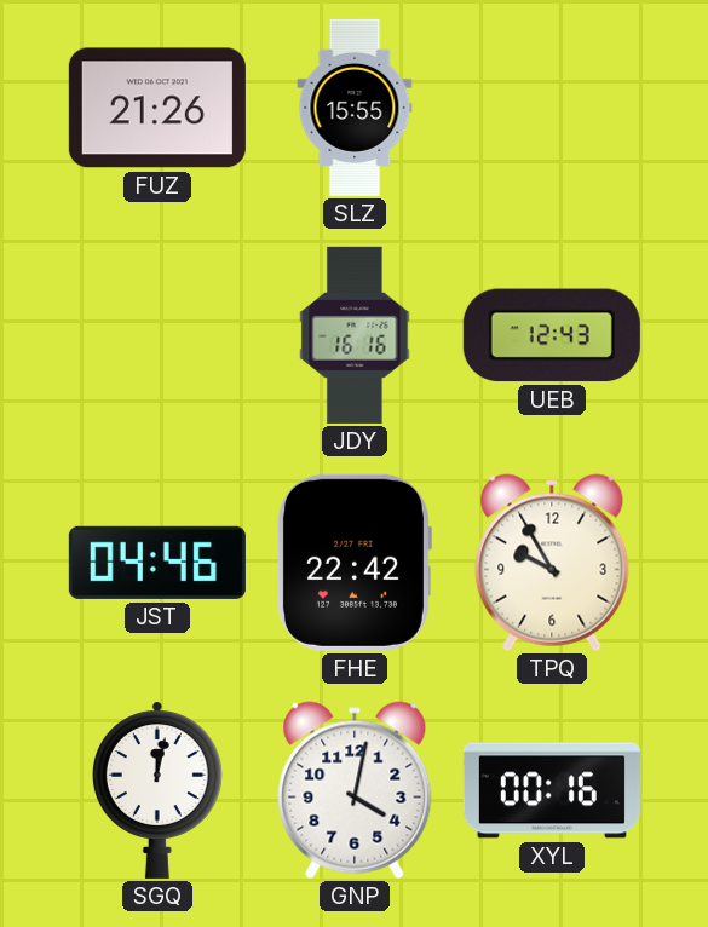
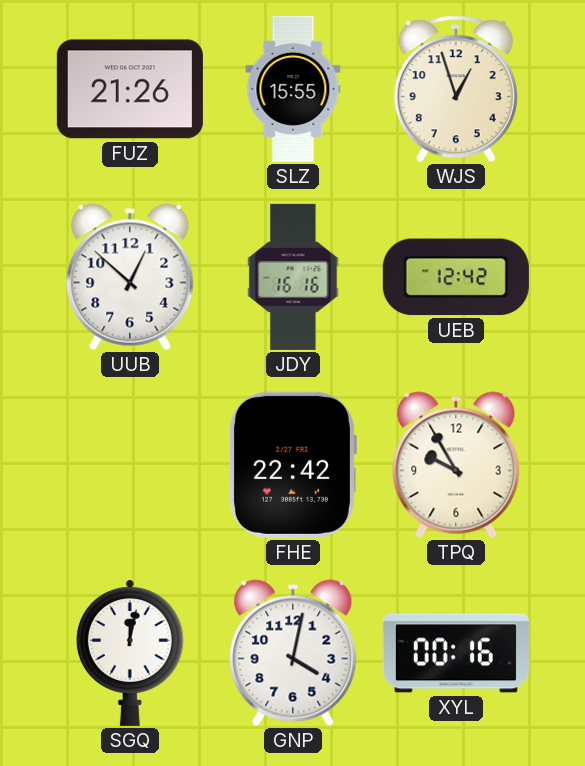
WJS: none -> 12:57 (456, 89)
UUB: none -> 12:52 (130, 277)
UEB: 12:43 -> 12:42 (456, 277)
JST: 04:46 -> none (157, 563)
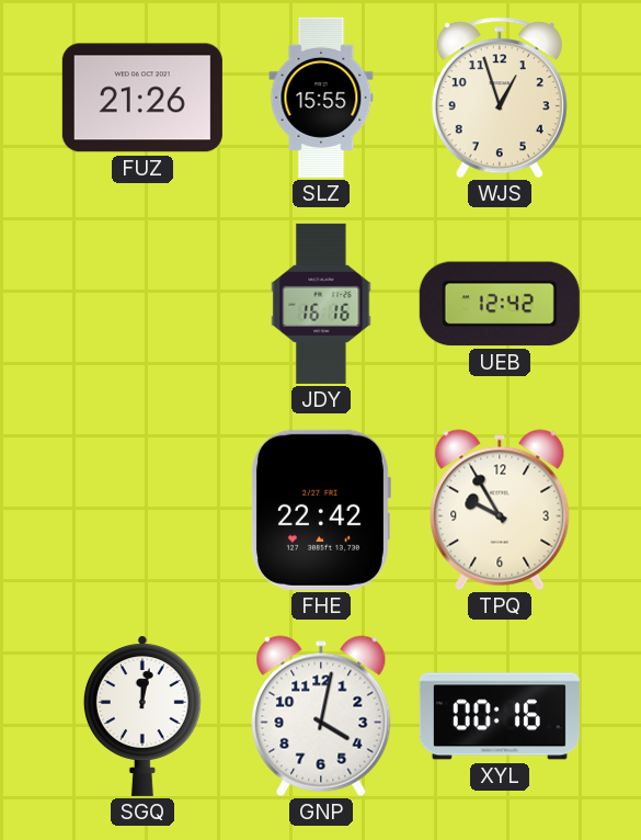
UUB: 12:52 -> none (130, 277)
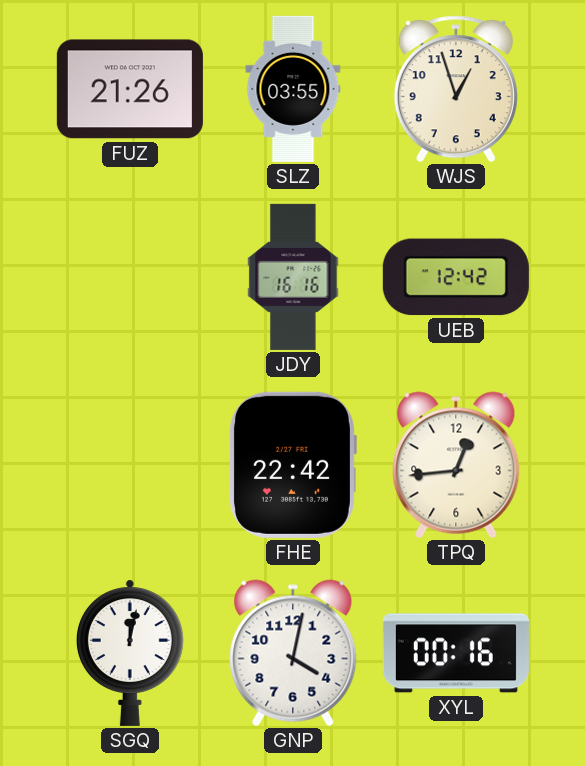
SLZ: 15:55 -> 03:55 (293, 89)
TPQ: 9:55 -> 12:44 (456, 465)
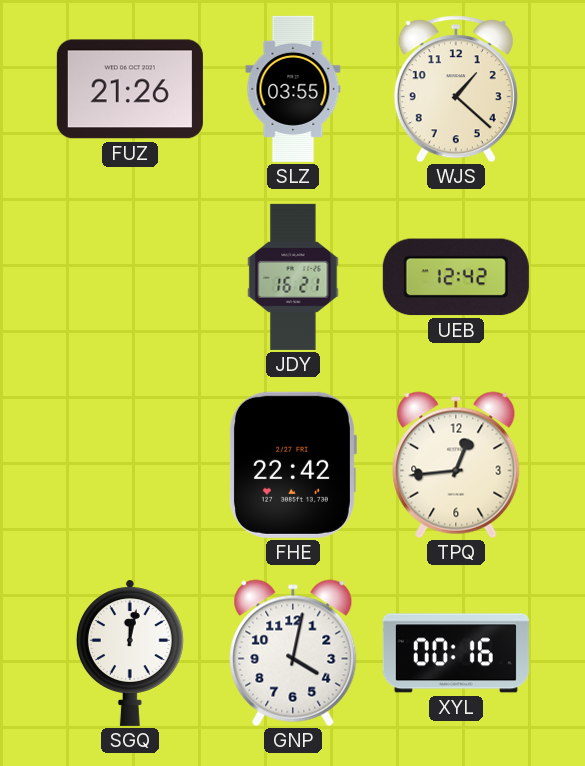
WJS: 12:57 -> 1:22 (456, 89)
JDY: 16:16 -> 16:21 (293, 277)
